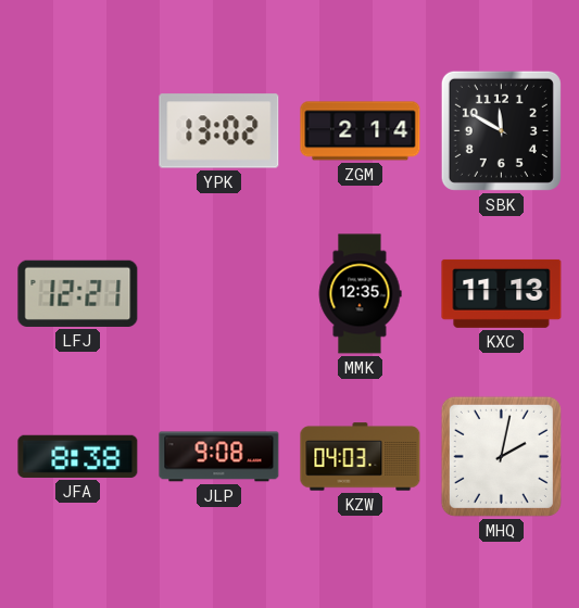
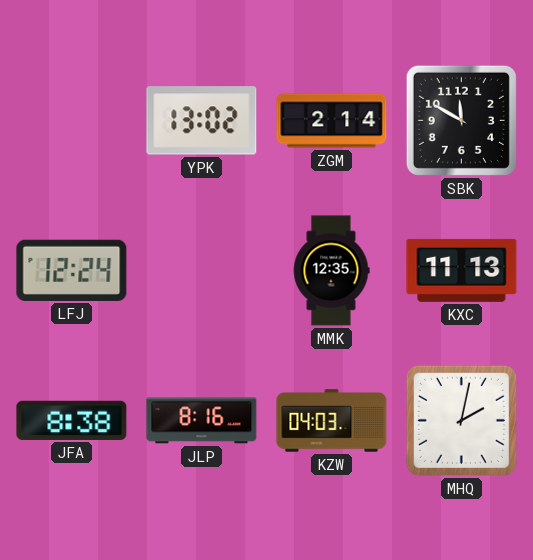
LFJ: 12:21 -> 12:24 (72, 270)
JLP: 9:08 -> 8:16 (202, 421)
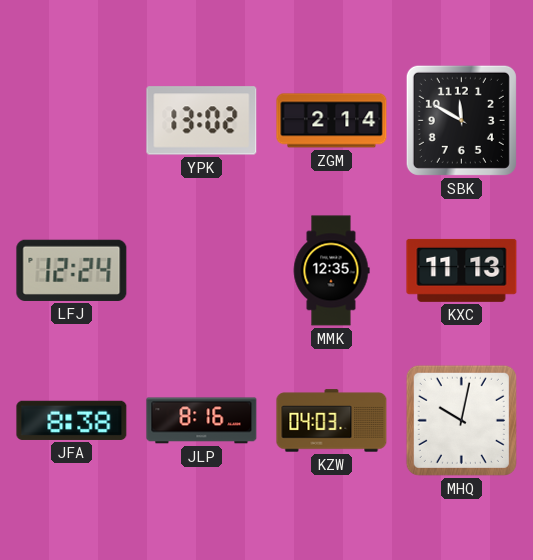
MHQ: 2:02 -> 10:02 (461, 420)
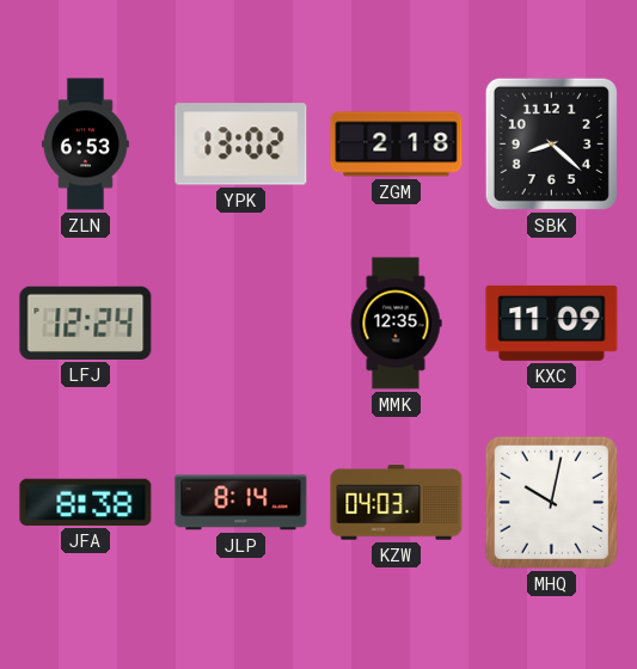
ZLN: none -> 6:53 (85, 145)
ZGM: 2:14 -> 2:18 (397, 145)
SBK: 11:50 -> 8:22 (551, 143)
KXC: 11:13 -> 11:09 (552, 323)
JLP: 8:16 -> 8:14 (241, 503)
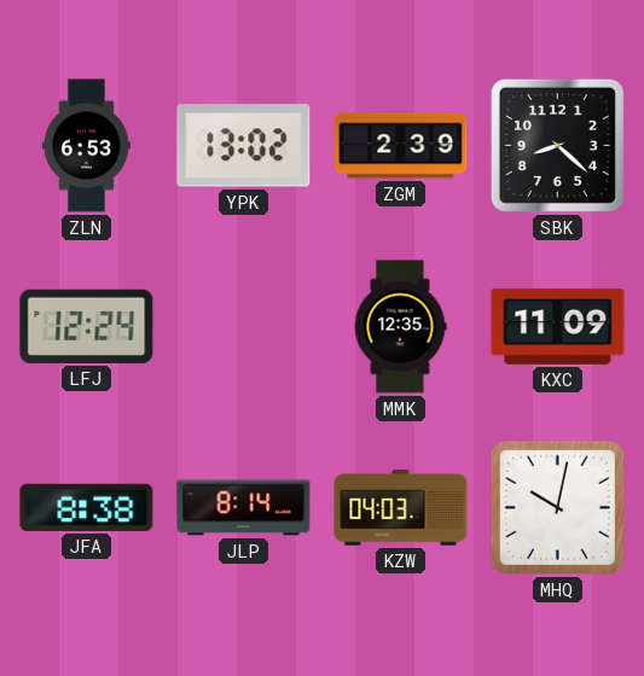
ZGM: 2:18 -> 2:39 (401, 146)
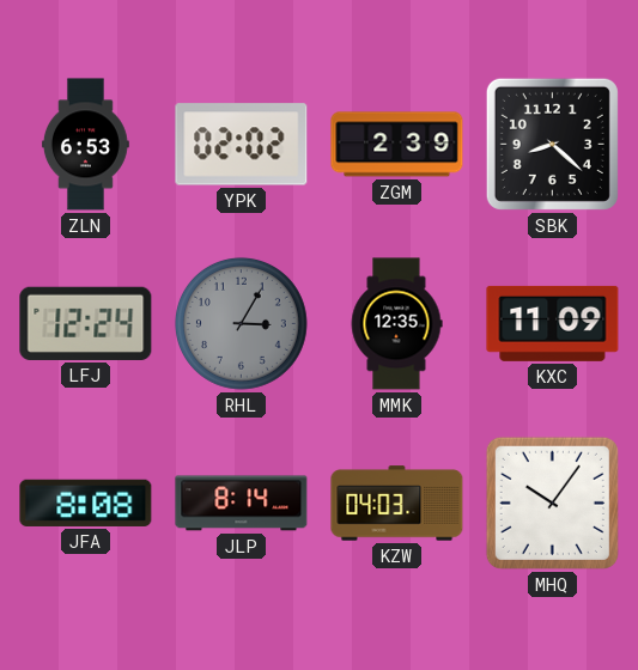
YPK: 13:02 -> 02:02 (242, 145)
RHL: none -> 3:05 (241, 323)
JFA: 8:38 -> 8:08 (86, 502)
MHQ: 10:02 -> 10:06 (552, 502)
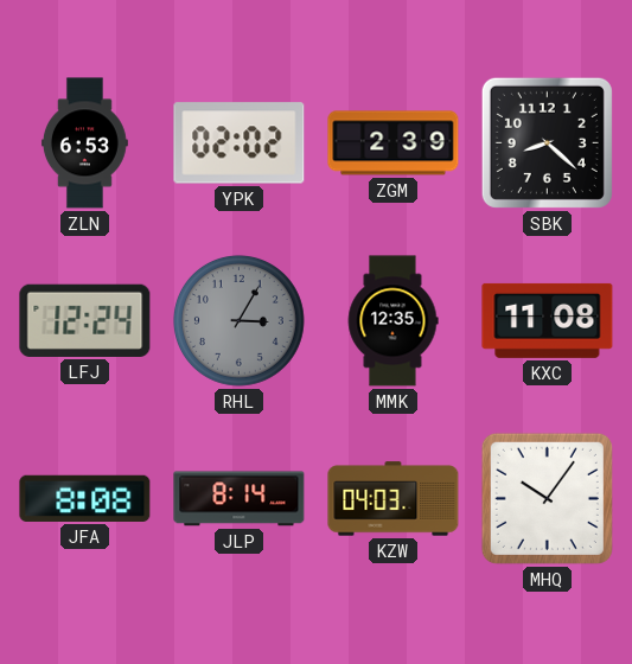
KXC: 11:09 -> 11:08 (548, 320)
